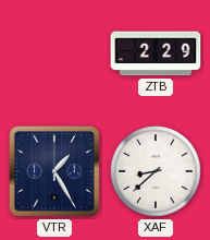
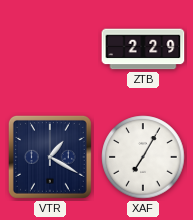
VTR: 1:25 -> 1:20 (50, 157)
XAF: 8:38 -> 7:05 (143, 157)
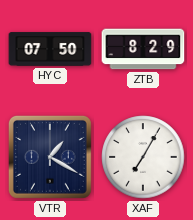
HYC: none -> 07:50 (50, 49)
ZTB: 2:29 -> 8:29 (143, 49)
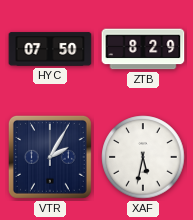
VTR: 1:20 -> 2:05 (50, 157)
XAF: 7:05 -> 5:32 (143, 157)
